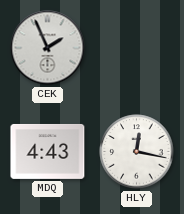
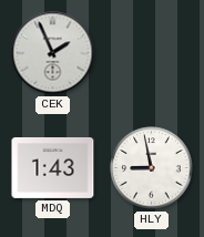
MDQ: 4:43 -> 1:43 (53, 167)
HLY: 12:17 -> 8:58 (152, 168)
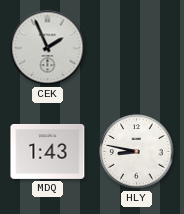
HLY: 8:58 -> 8:47 (137, 152)
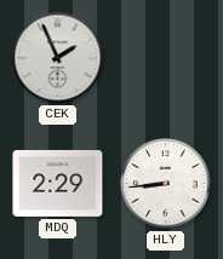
MDQ: 1:43 -> 2:29 (58, 183)
HLY: 8:47 -> 8:44 (166, 184)
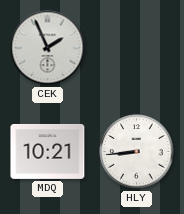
MDQ: 2:29 -> 10:21 (48, 151)
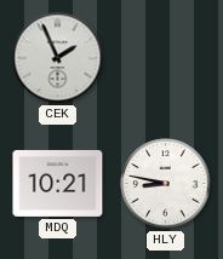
HLY: 8:44 -> 8:47 (166, 184)
